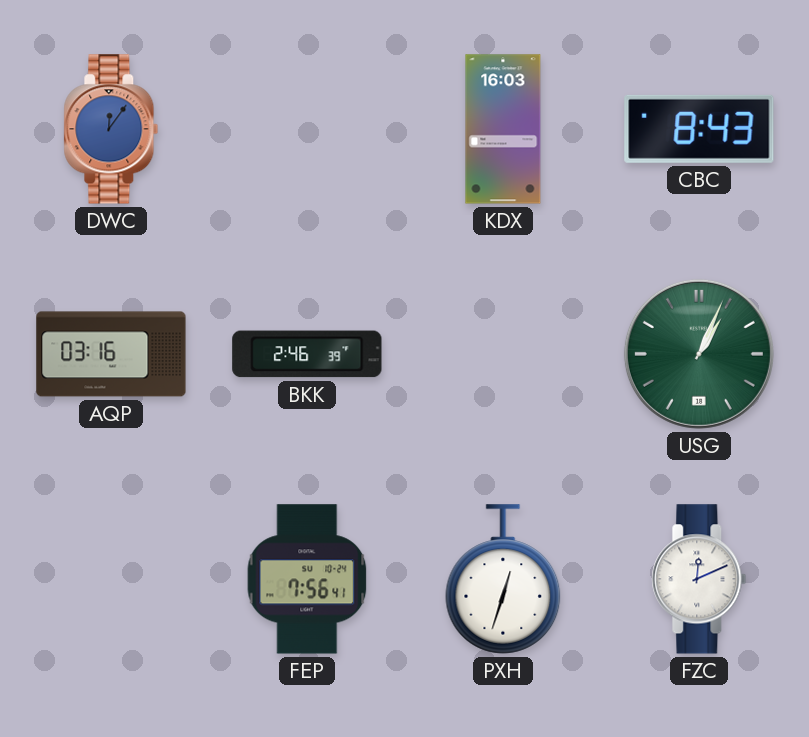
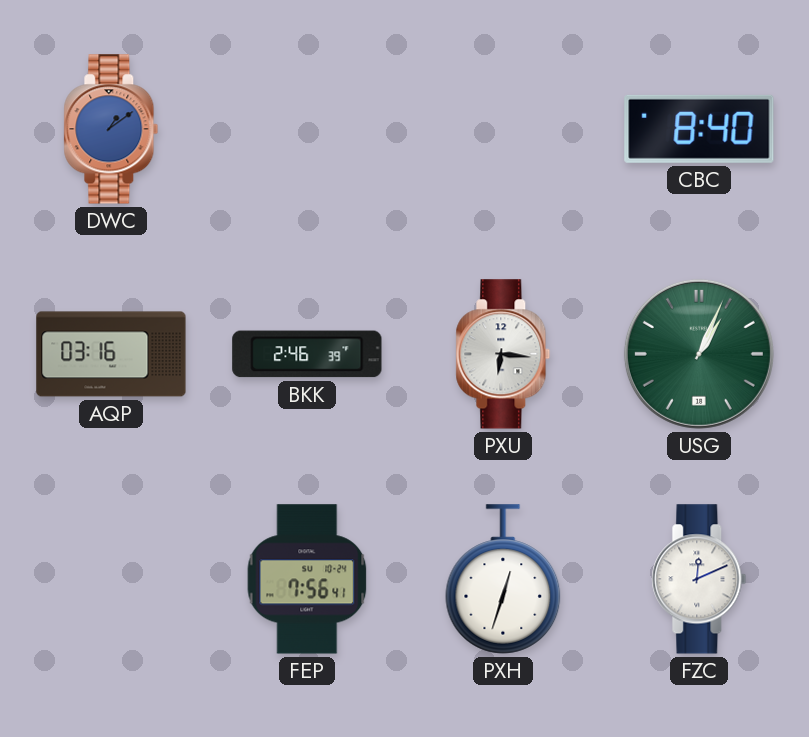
DWC: 12:06 -> 1:09 (111, 129)
KDX: 16:03 -> none (503, 129)
CBC: 8:43 -> 8:40 (699, 129)
PXU: none -> 6:16 (503, 354)
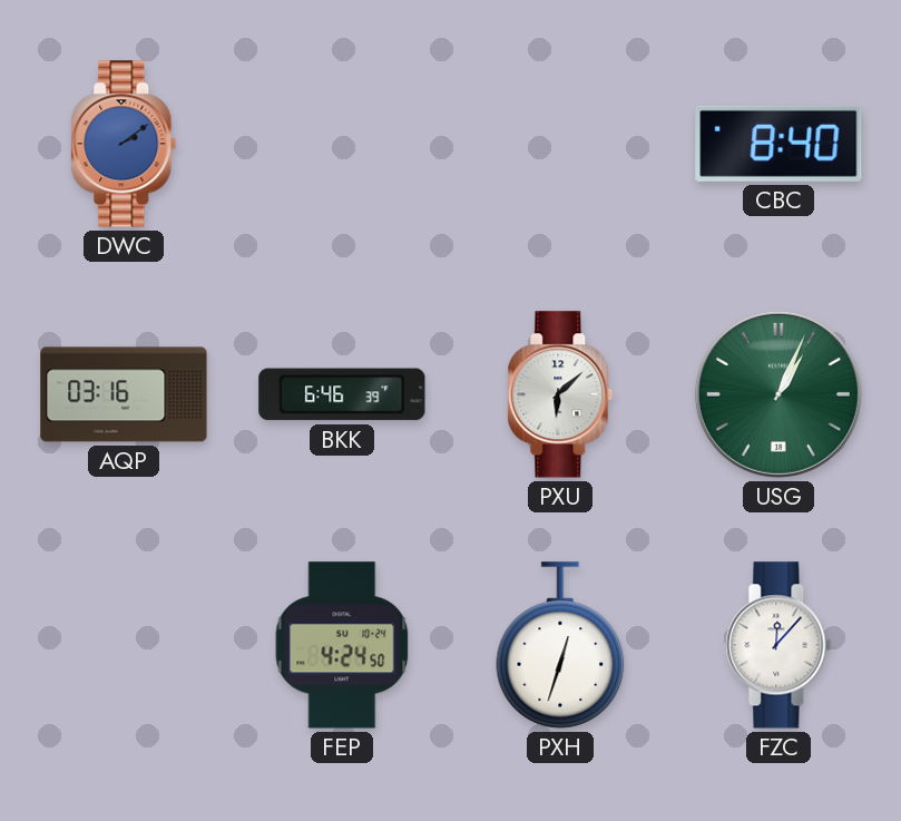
DWC: 1:09 -> 2:09 (124, 144)
BKK: 2:46 -> 6:46 (342, 394)
PXU: 6:16 -> 6:08 (560, 394)
FEP: 7:56 -> 4:24 (342, 645)
FZC: 12:11 -> 12:07 (778, 645)
